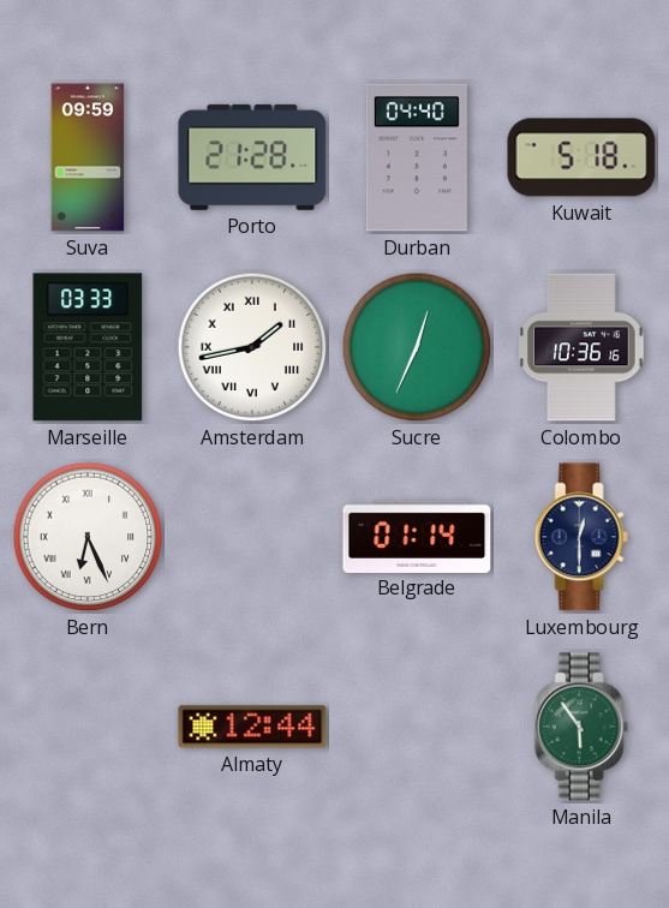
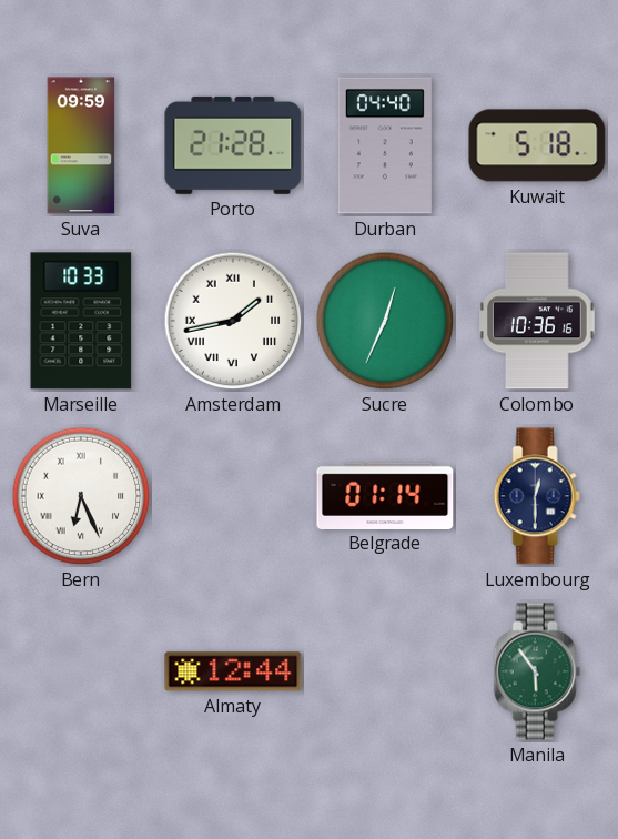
Marseille: 03:33 -> 10:33 (81, 321)
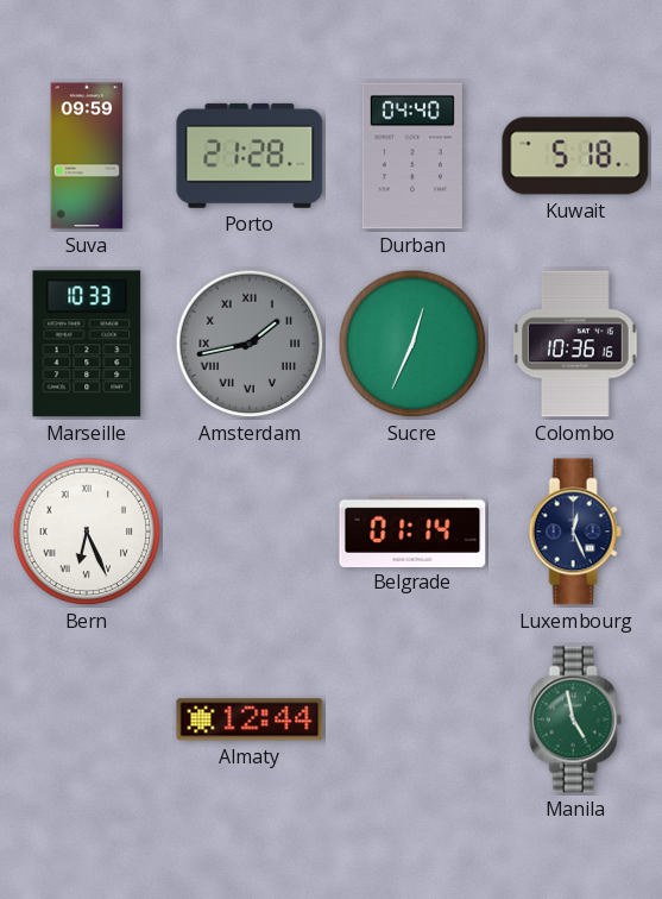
Amsterdam dial: white -> grey (250, 344)
Luxembourg: 12:30 -> 12:26 (575, 532)
Manila: 5:54 -> 4:58 (575, 719)
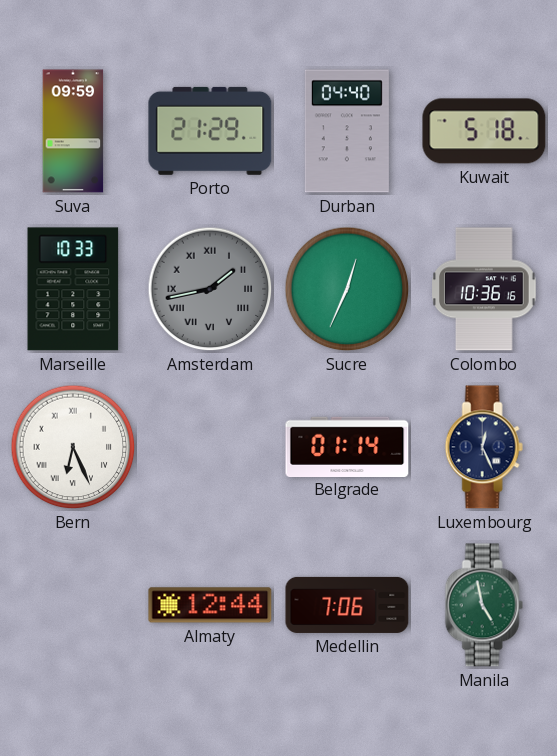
Porto: 21:28 -> 21:29 (210, 131)
Medellin: none -> 7:06 (347, 605)
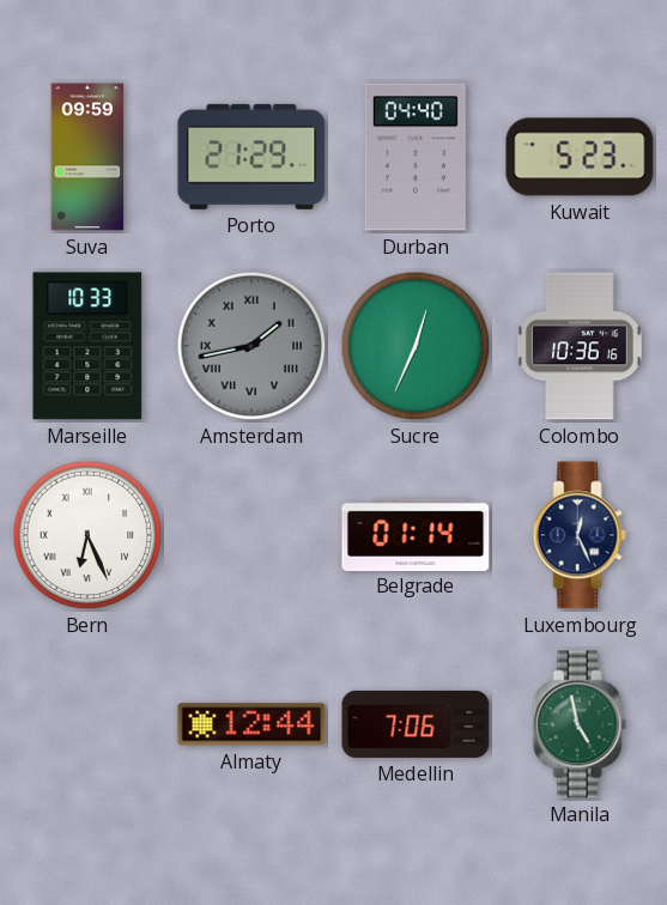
Kuwait: 5:18 -> 5:23 (580, 157)
